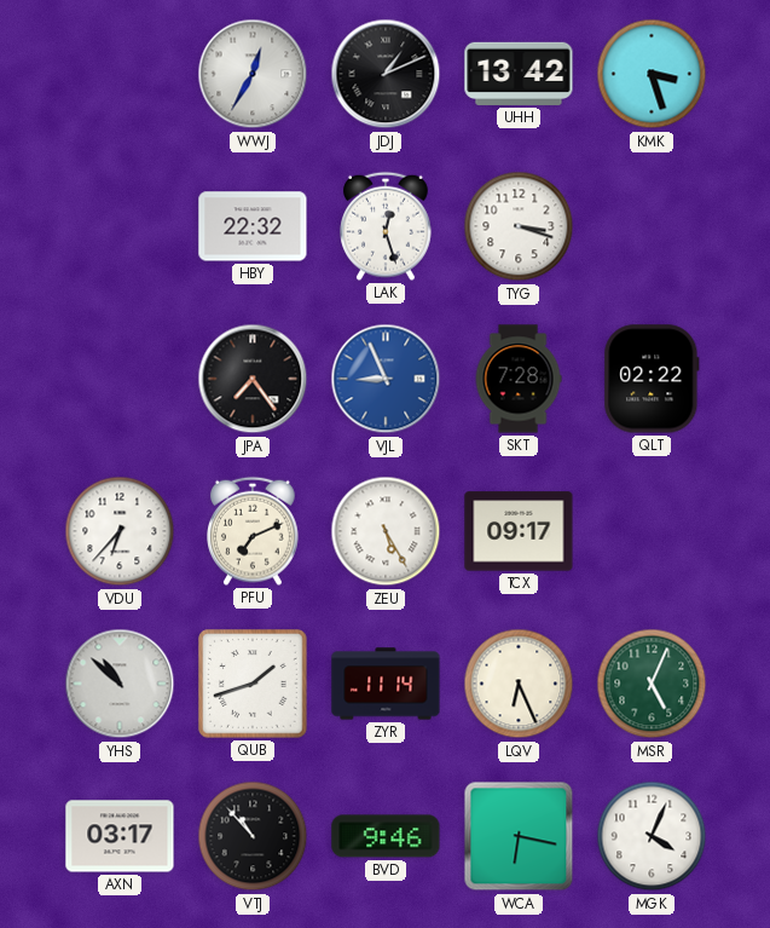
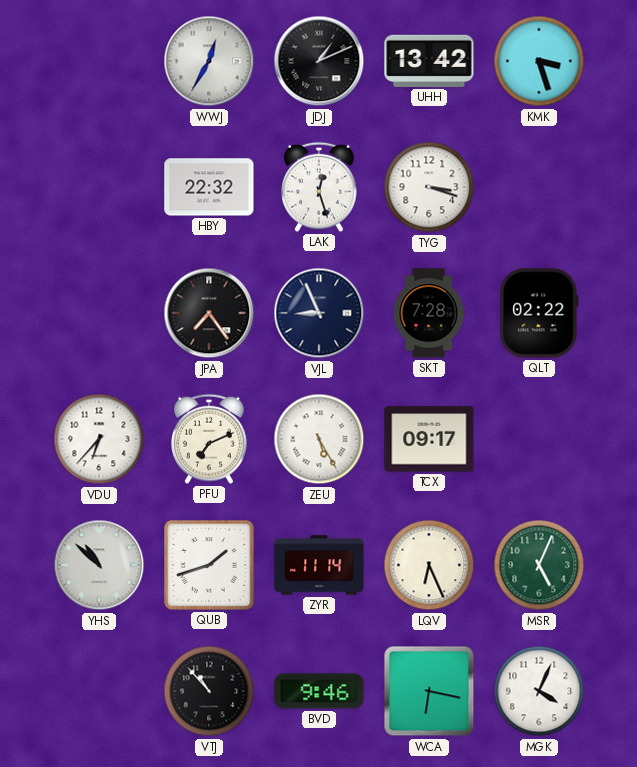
VJL dial: blue -> navy (319, 313)
AXN: 03:17 -> none (120, 836)
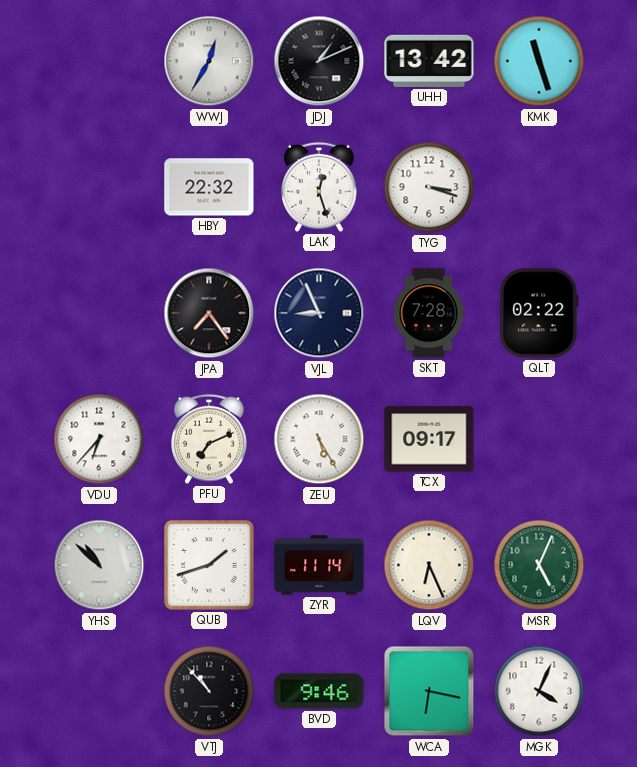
KMK: 3:27 -> 11:27 (539, 61)
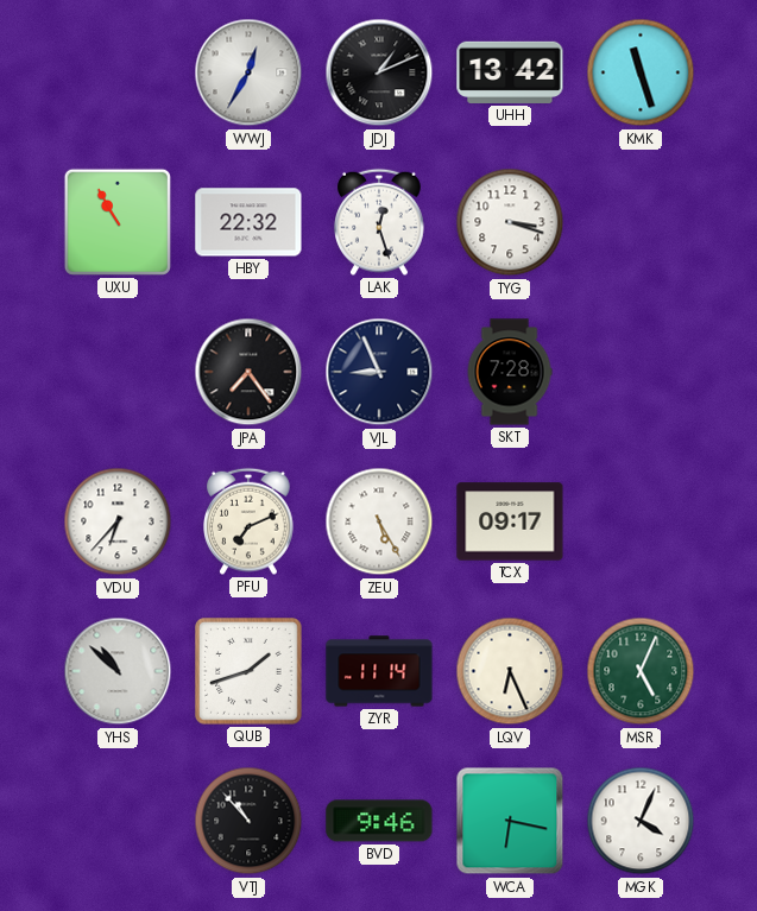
UXU: none -> 10:55 (118, 222)
QLT: 02:22 -> none (539, 313)
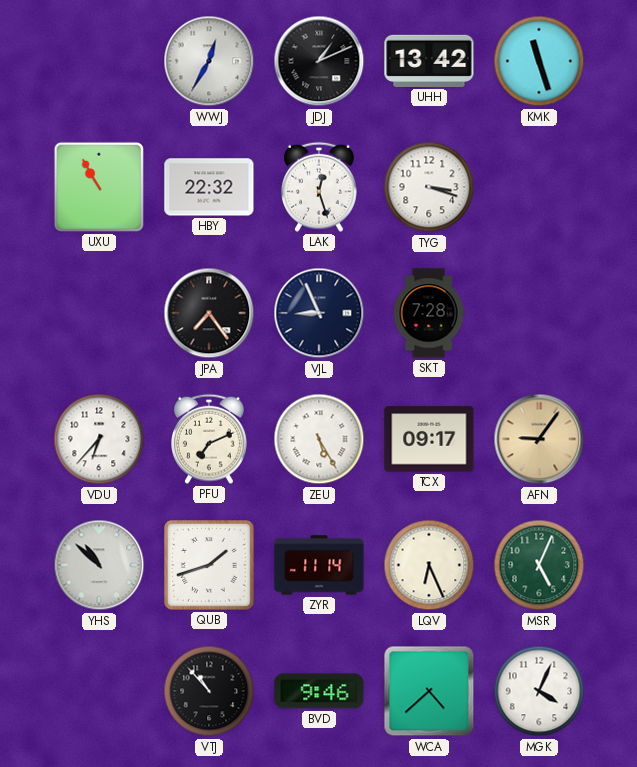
AFN: none -> 9:06 (539, 439)
WCA: 6:17 -> 4:38 (429, 691)
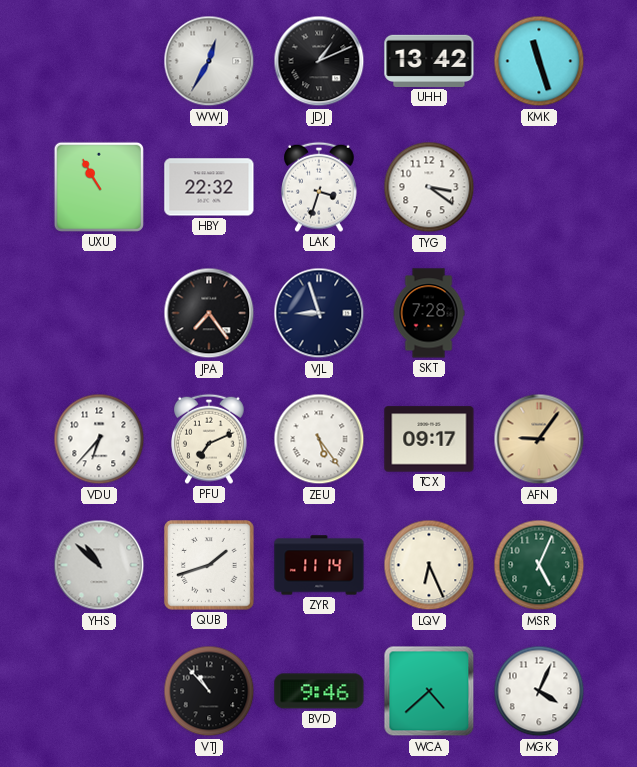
LAK: 12:27 -> 3:33 (320, 187)
TYG: 3:18 -> 3:21 (429, 187)
VJL: 8:56 -> 8:57 (319, 313)
ZEU: 5:25 -> 5:24 (319, 439)
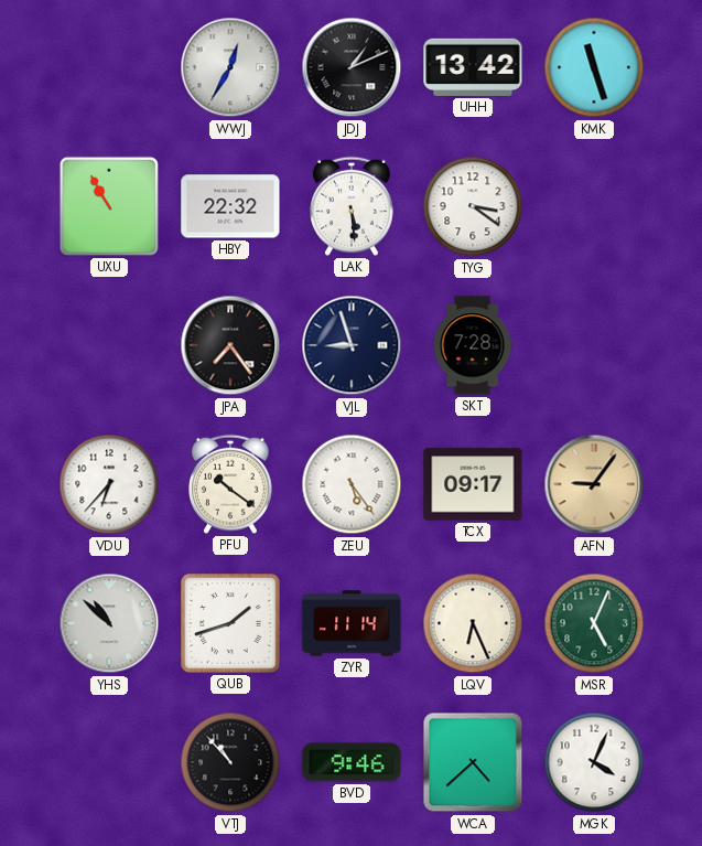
LAK: 3:33 -> 5:29 (353, 206)
PFU: 7:11 -> 10:21 (231, 484)
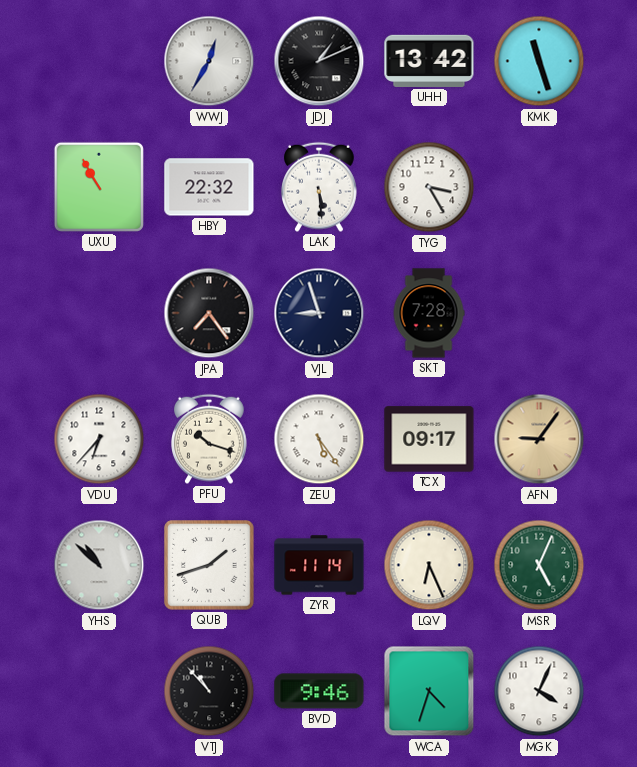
TYG: 3:21 -> 3:25 (429, 187)
PFU: 10:21 -> 10:18 (210, 439)
WCA: 4:38 -> 4:33 (429, 691)
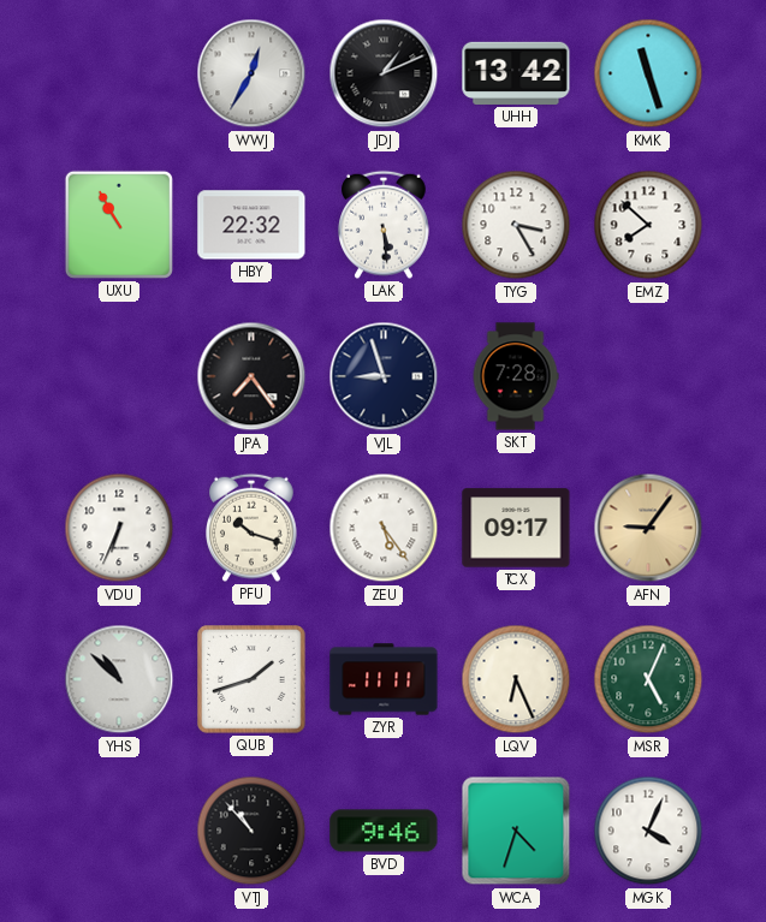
EMZ: none -> 7:52 (648, 225)
VDU: 6:37 -> 6:34 (119, 528)
ZYR: 11:14 -> 11:11 (384, 679)
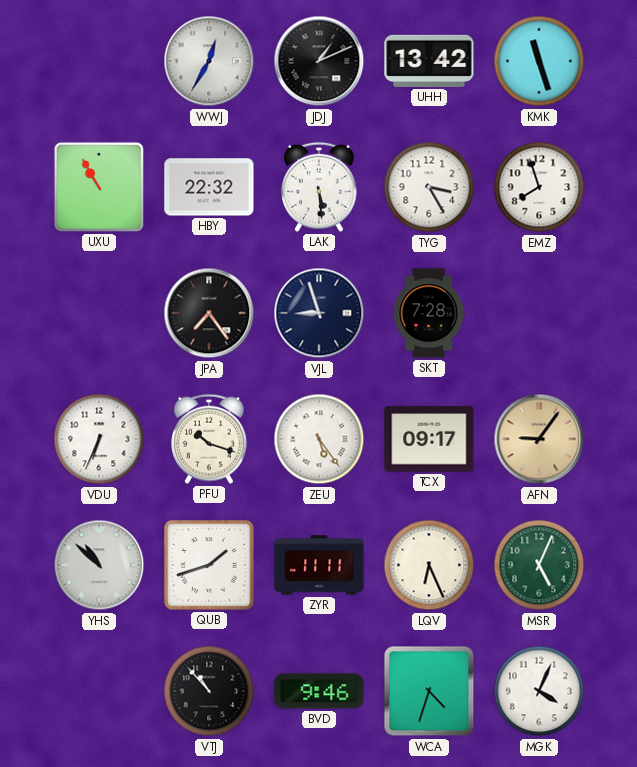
EMZ: 7:52 -> 7:57 (539, 187)
